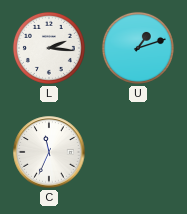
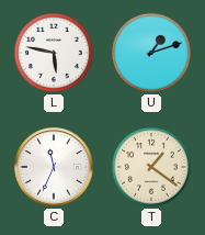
L: 2:16 -> 5:47 (54, 53)
T: none -> 1:21 (151, 167)
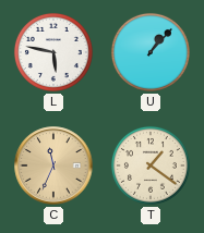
U: 1:12 -> 1:07 (151, 52)
C dial: white -> champagne (53, 165)
